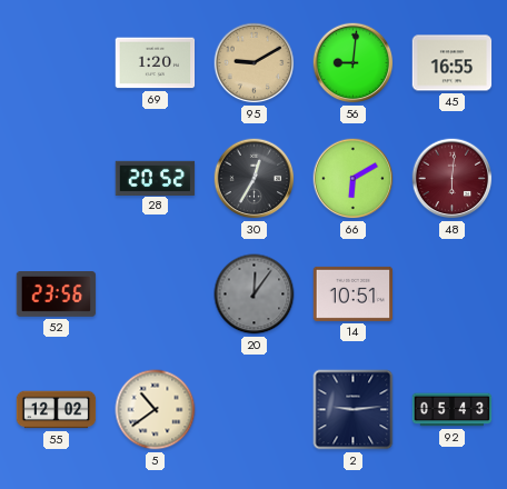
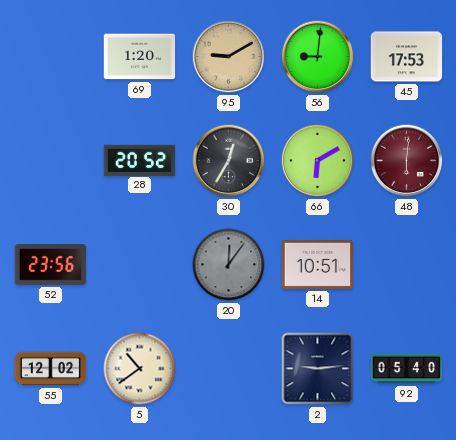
45: 16:55 -> 17:53 (407, 57)
92: 05:43 -> 05:40 (407, 369)
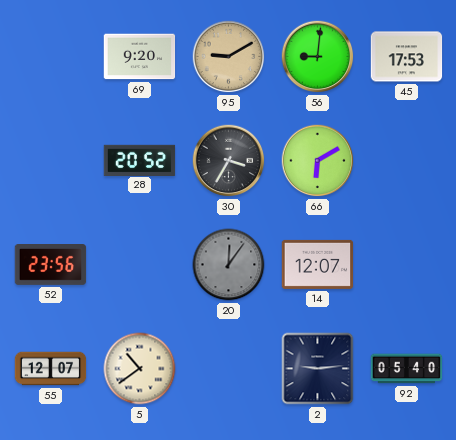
69: 1:20 -> 9:20 (140, 57)
30: 12:35 -> 3:35 (229, 161)
48: 6:01 -> none (407, 161)
14: 10:51 -> 12:07 (318, 264)
55: 12:02 -> 12:07 (51, 369)
